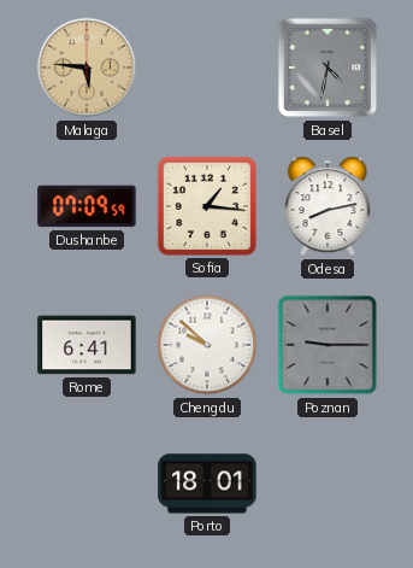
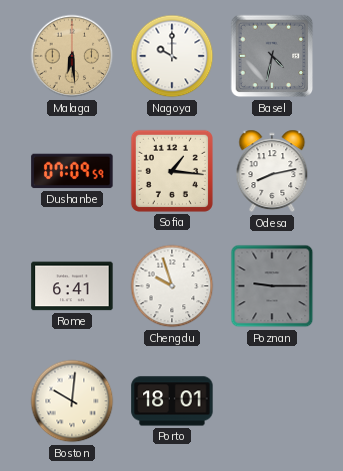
Malaga: 5:46 -> 6:29 (72, 56)
Nagoya: none -> 10:00 (172, 56)
Chengdu: 9:52 -> 9:57 (172, 286)
Boston: none -> 10:01 (72, 401)
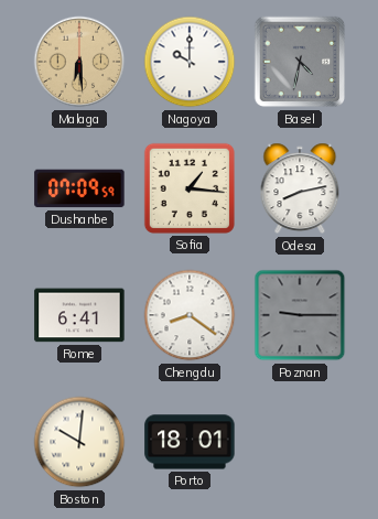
Chengdu: 9:57 -> 8:21 (190, 315)
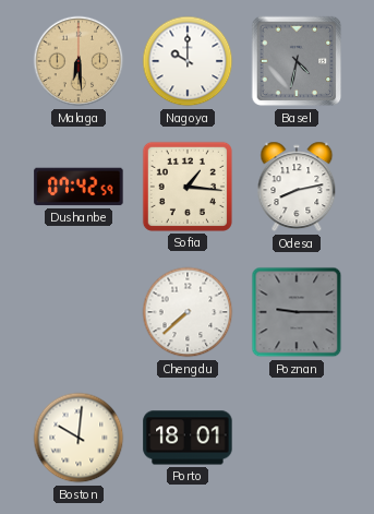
Dushanbe: 07:09 -> 07:42 (79, 187)
Rome: 6:41 -> none (79, 315)
Chengdu: 8:21 -> 7:38 (188, 312)
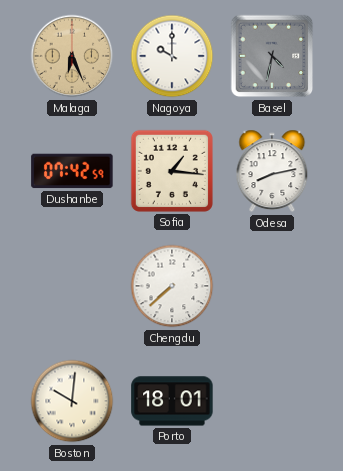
Malaga: 6:29 -> 6:26 (72, 56)
Poznan: 9:15 -> none (297, 312)
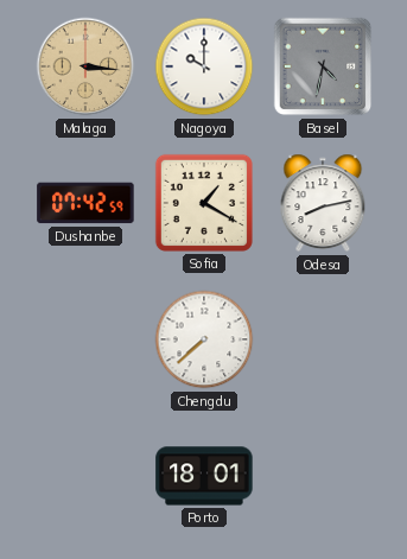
Malaga: 6:26 -> 3:16 (85, 66)
Sofia: 1:16 -> 1:20 (204, 203)
Boston: 10:01 -> none (72, 401)
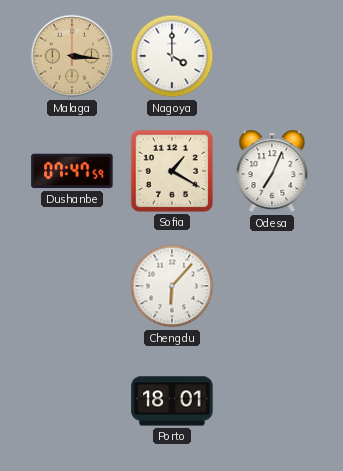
Nagoya: 10:00 -> 4:00 (172, 56)
Basel: 4:32 -> none (323, 66)
Dushanbe: 07:42 -> 07:47 (72, 171)
Odesa: 8:13 -> 7:04 (272, 171)
Chengdu: 7:38 -> 6:07 (172, 286)
